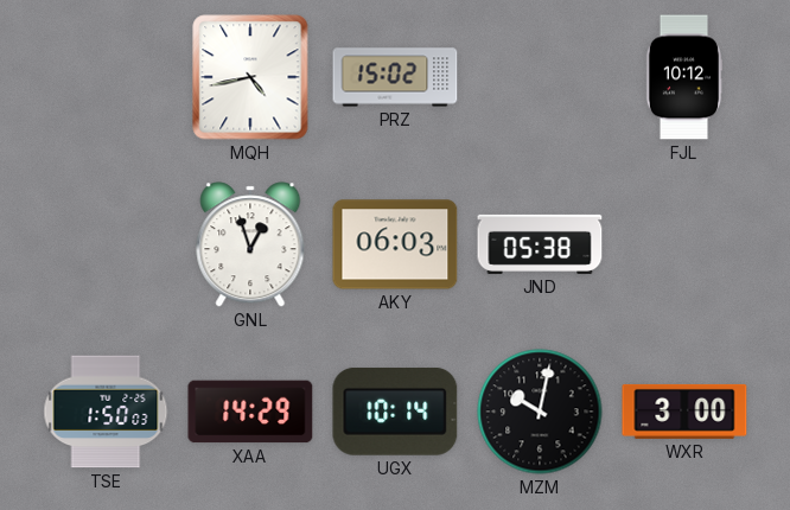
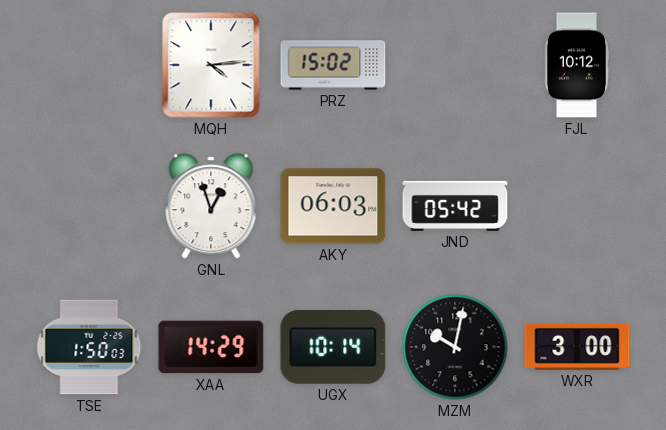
MQH: 4:43 -> 4:14 (211, 65)
JND: 05:38 -> 05:42 (455, 206)
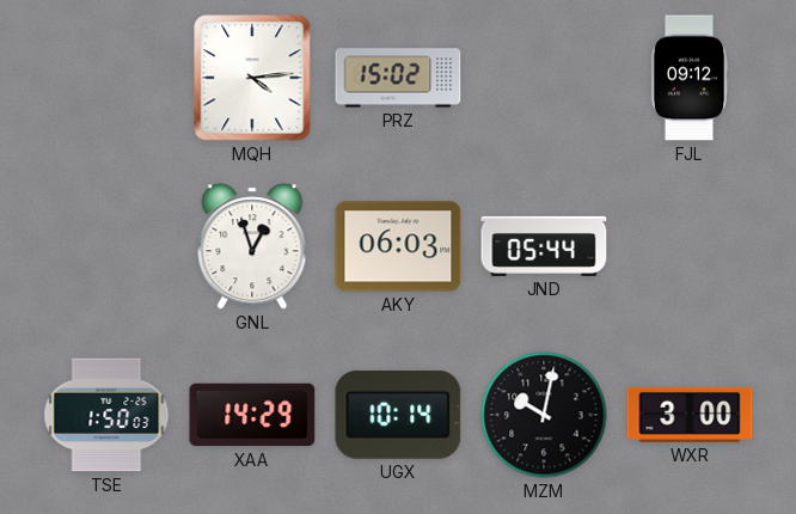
FJL: 10:12 -> 09:12 (690, 78)
JND: 05:42 -> 05:44 (544, 246)
